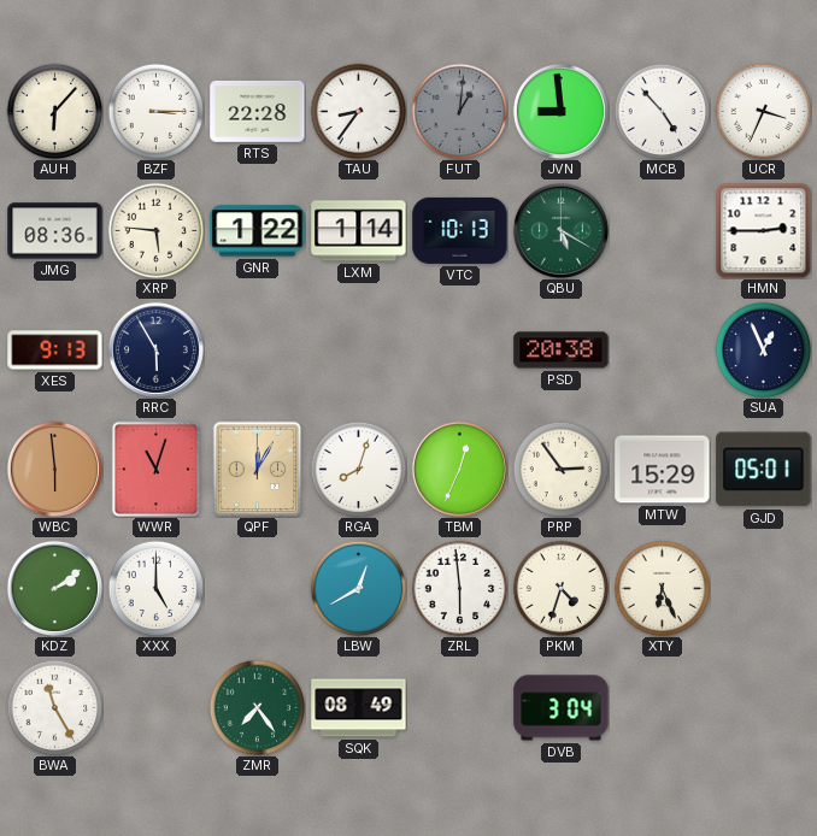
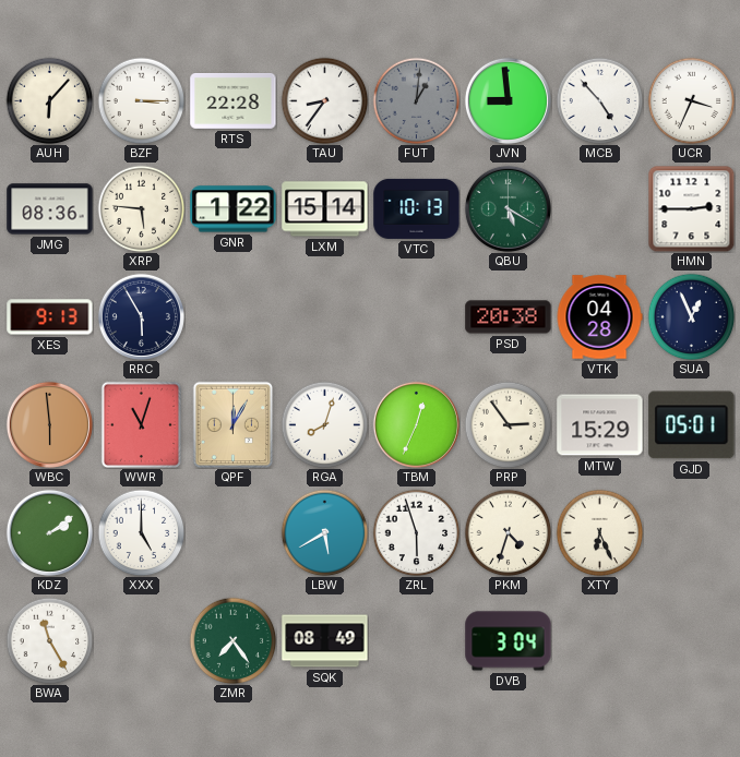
LXM: 1:14 -> 15:14 (325, 209)
VTK: none -> 04:28 (599, 317)
LBW: 12:40 -> 5:40 (324, 532)
ZRL: 5:59 -> 5:57 (416, 532)
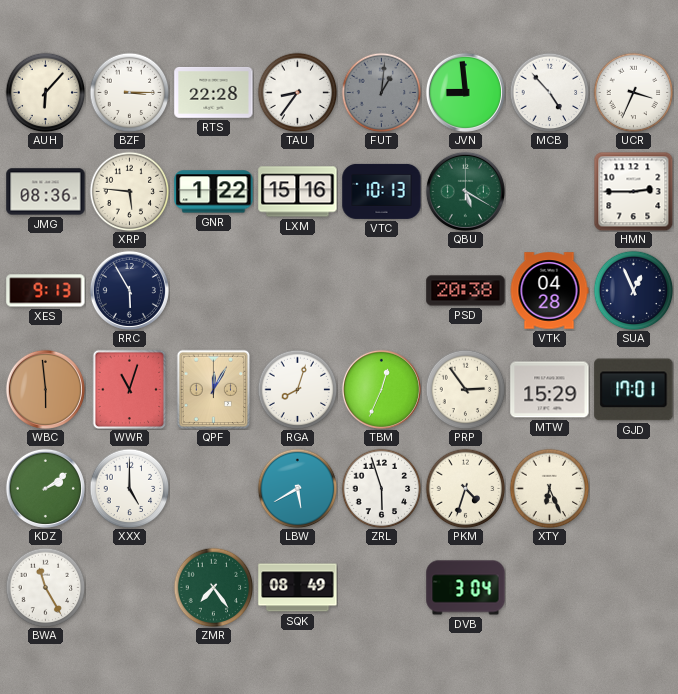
LXM: 15:14 -> 15:16 (298, 192)
GJD: 05:01 -> 17:01 (634, 390)
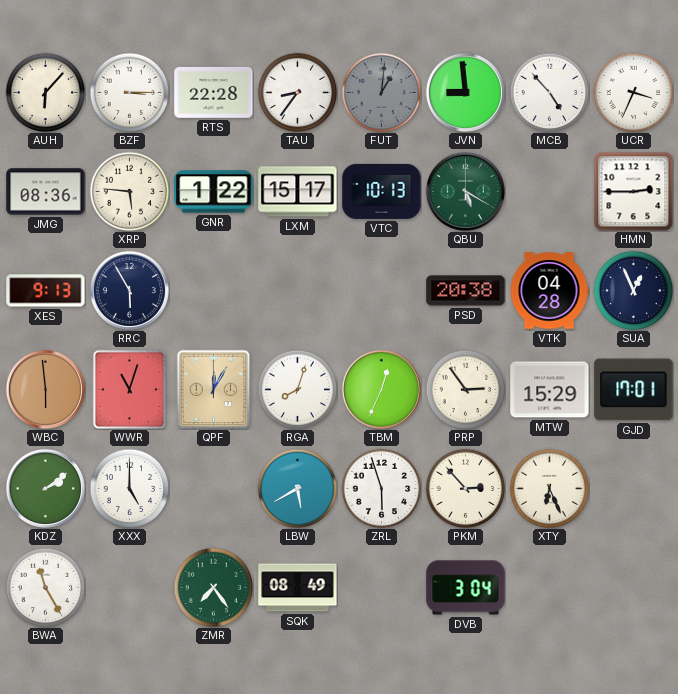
LXM: 15:16 -> 15:17 (298, 192)
PKM: 4:33 -> 2:53 (465, 488)
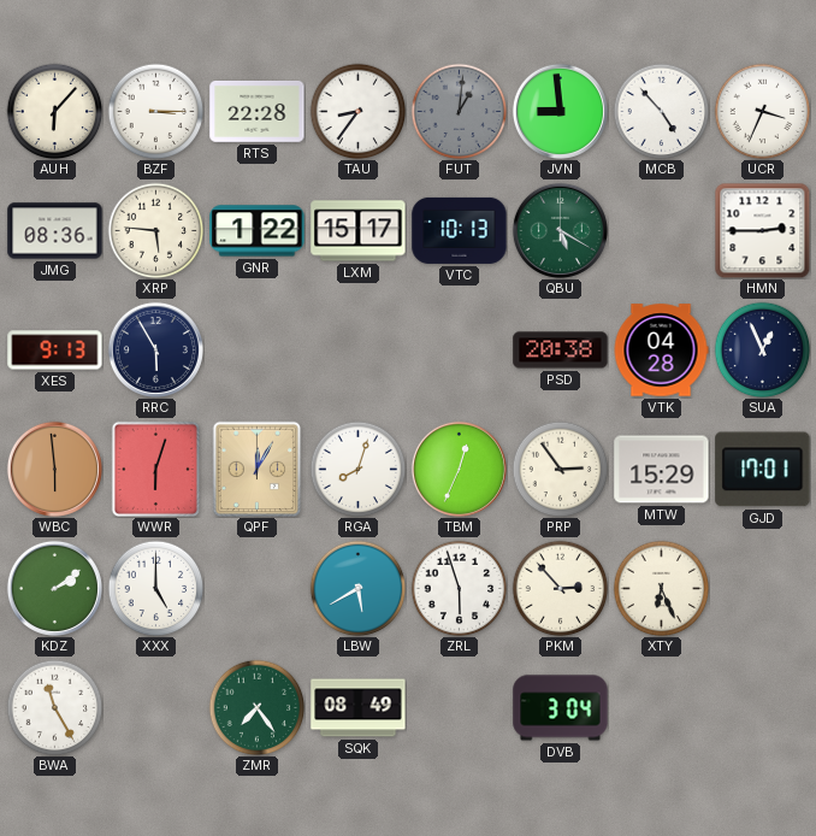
WWR: 11:03 -> 6:03 (156, 469)
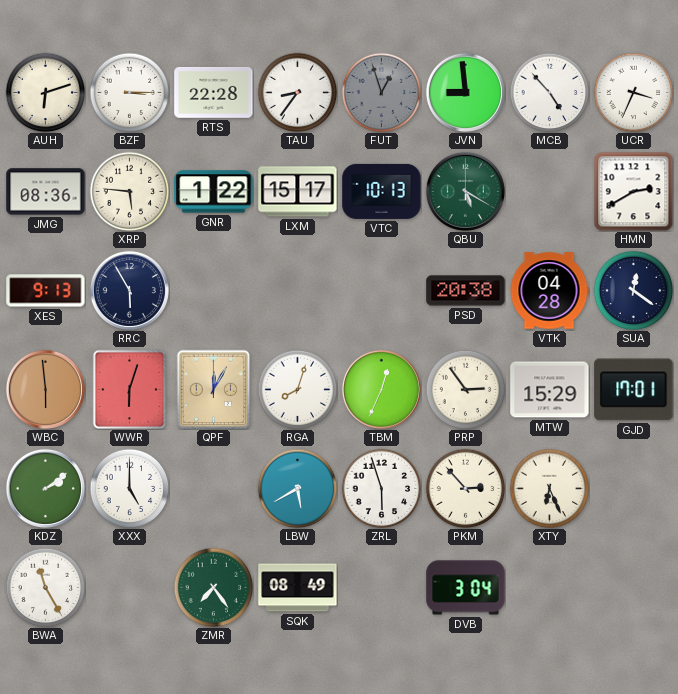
AUH: 6:07 -> 6:12 (45, 92)
FUT: 1:01 -> 12:57 (381, 92)
HMN: 2:45 -> 2:40 (633, 191)
SUA: 12:56 -> 12:21 (633, 290)
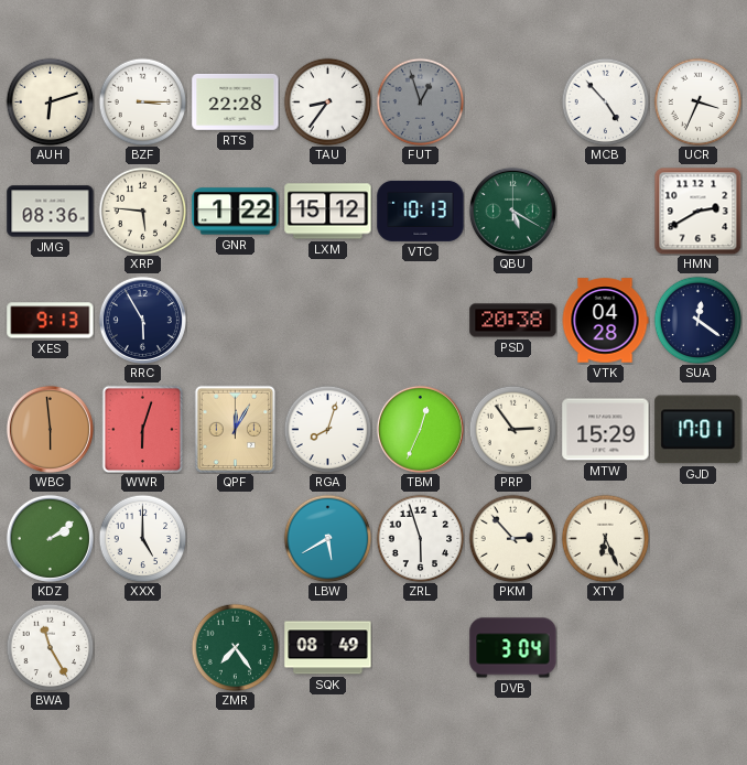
JVN: 8:59 -> none (465, 92)
LXM: 15:17 -> 15:12 (328, 212)
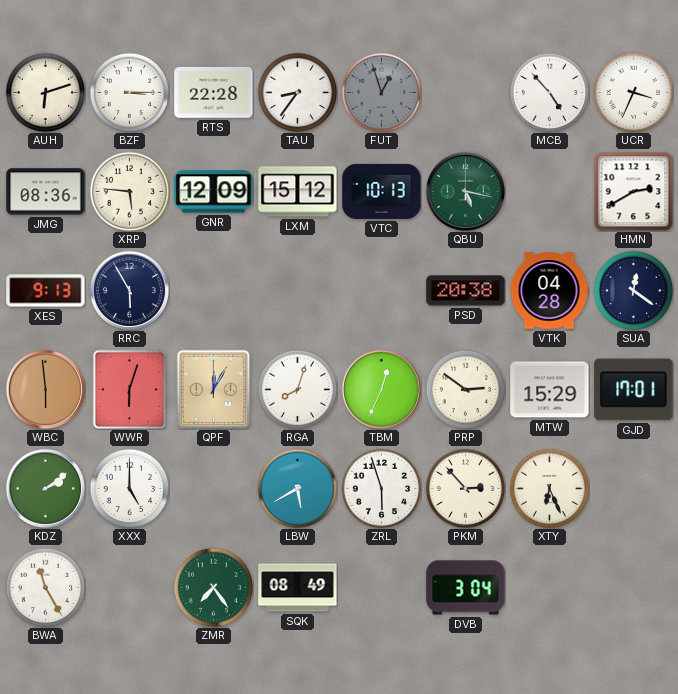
GNR: 1:22 -> 12:09 (214, 192)
QBU: 5:20 -> 5:17 (465, 191)
PRP: 2:54 -> 2:51 (465, 389)
